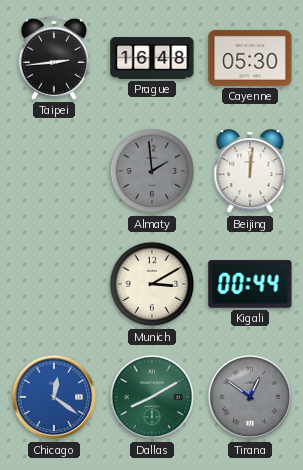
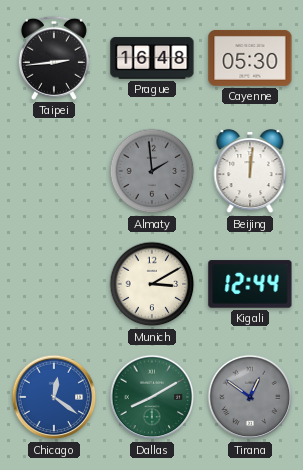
Kigali: 00:44 -> 12:44 (250, 284)
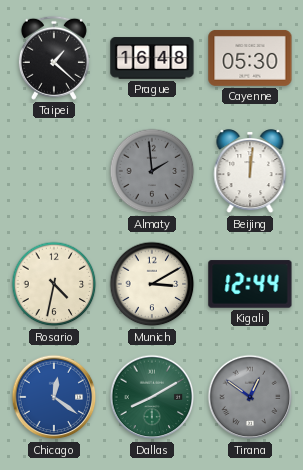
Taipei: 2:44 -> 1:22 (54, 58)
Rosario: none -> 4:32 (54, 284)
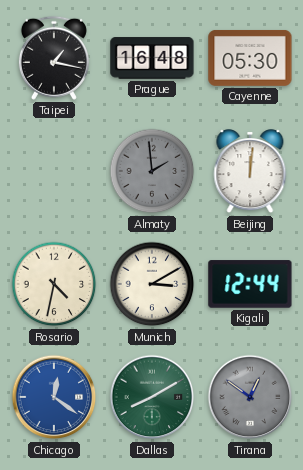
Taipei: 1:22 -> 1:17 (54, 58)
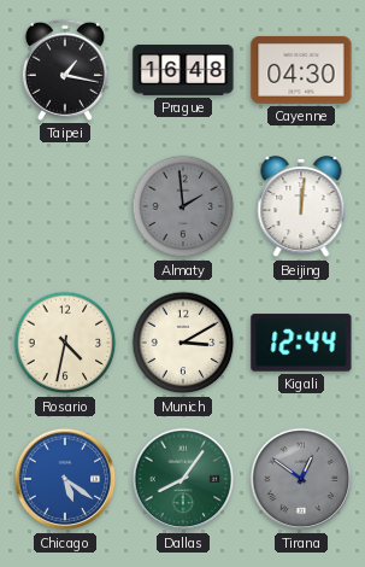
Cayenne: 05:30 -> 04:30 (301, 70)
Chicago: 12:21 -> 5:21 (65, 479)
Dallas: 8:10 -> 8:06 (183, 479)
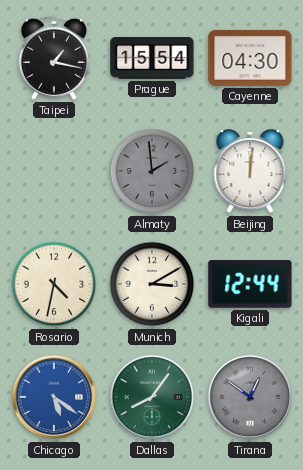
Prague: 16:48 -> 15:54 (152, 58)
